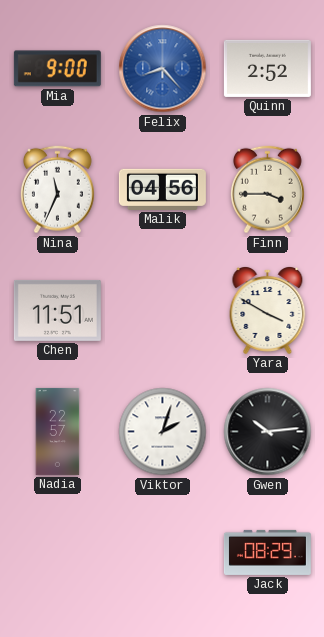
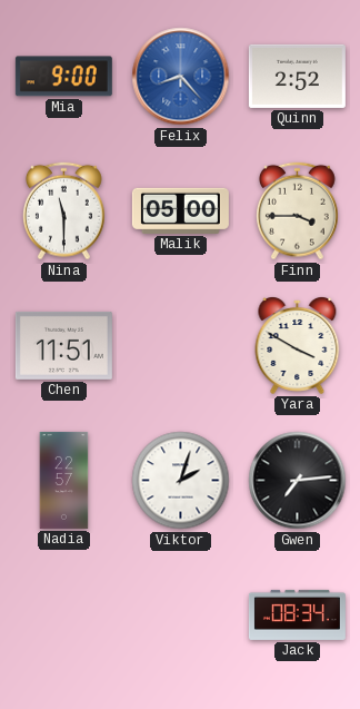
Nina: 11:34 -> 11:30 (63, 211)
Malik: 04:56 -> 05:00 (180, 210)
Gwen: 10:14 -> 7:14 (298, 481)
Jack: 08:29 -> 08:34 (297, 614)
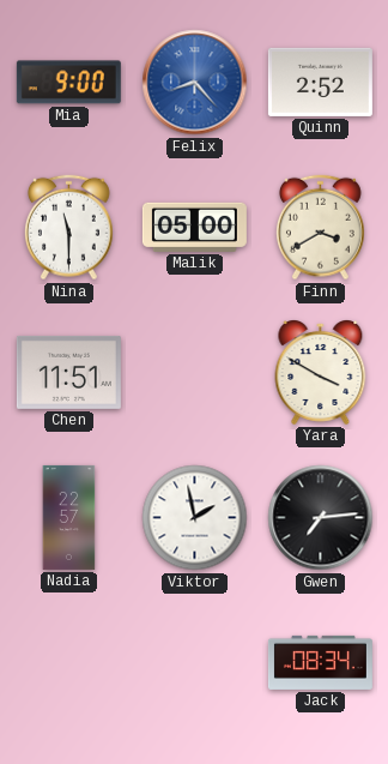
Finn: 3:45 -> 3:40 (320, 228)
Viktor: 2:03 -> 1:58 (195, 518)
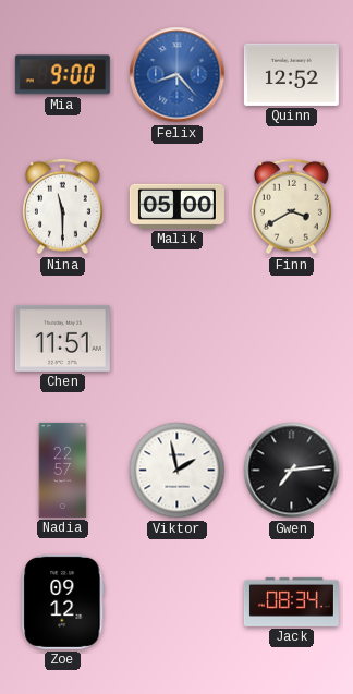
Quinn: 2:52 -> 12:52 (291, 74)
Yara: 3:50 -> none (321, 373)
Zoe: none -> 09:12 (63, 601)
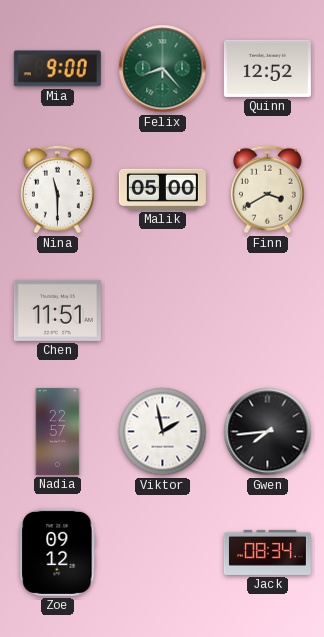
Felix dial: blue -> green (163, 69)
Gwen: 7:14 -> 7:44 (268, 432)
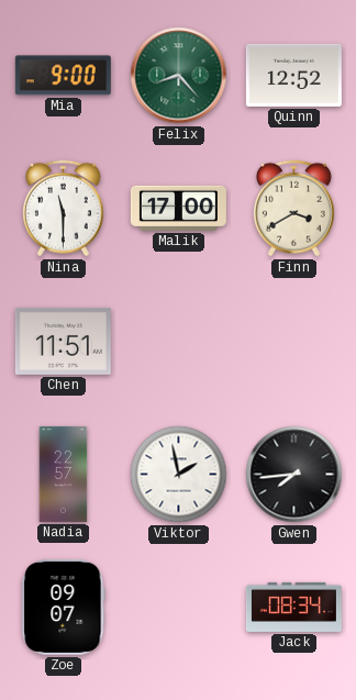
Malik: 05:00 -> 17:00 (178, 208)
Zoe: 09:12 -> 09:07 (64, 607)
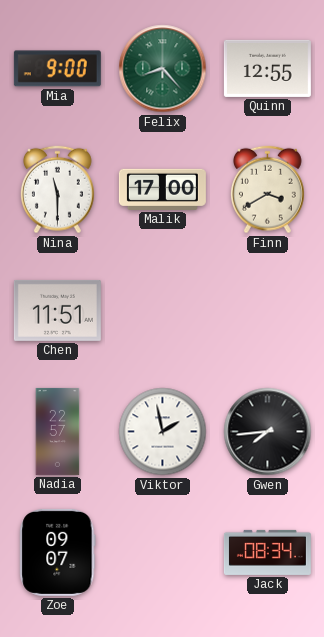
Quinn: 12:52 -> 12:55 (267, 68)
